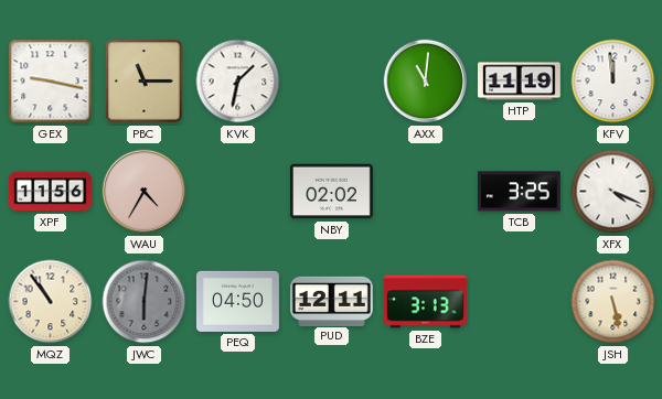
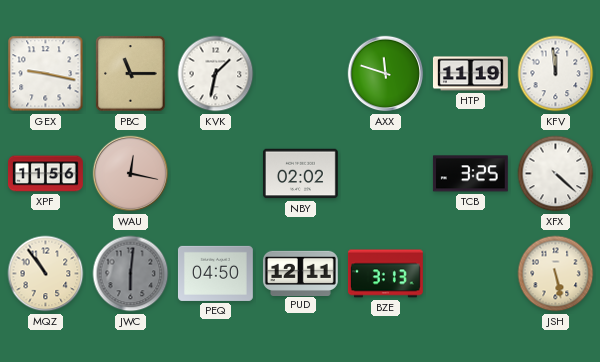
AXX: 11:01 -> 11:48 (386, 74)
WAU: 4:35 -> 12:17 (131, 174)
XFX: 4:19 -> 4:22 (556, 174)
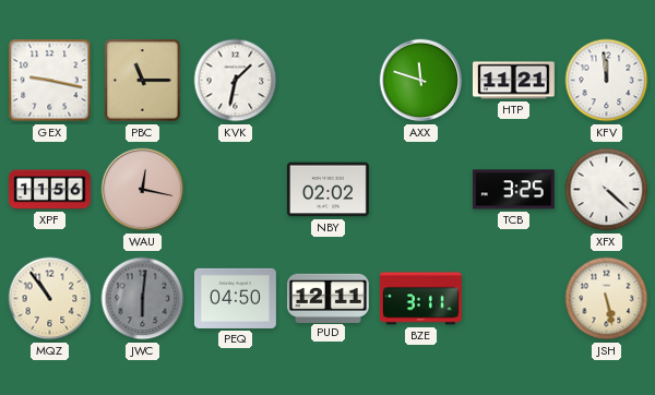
HTP: 11:19 -> 11:21 (513, 81)
BZE: 3:13 -> 3:11 (420, 299)
